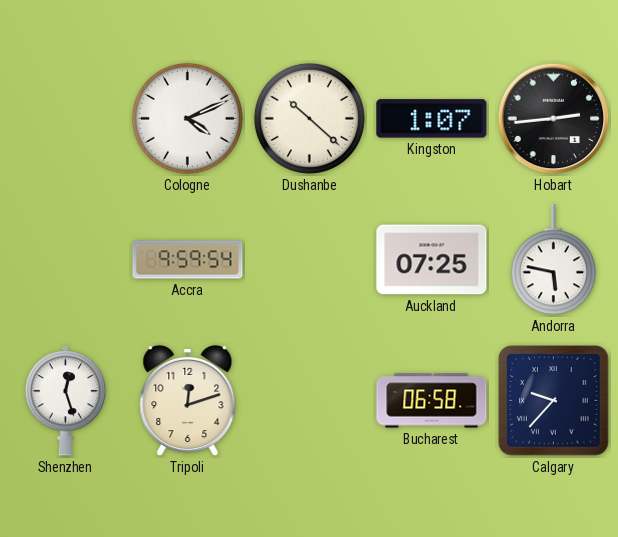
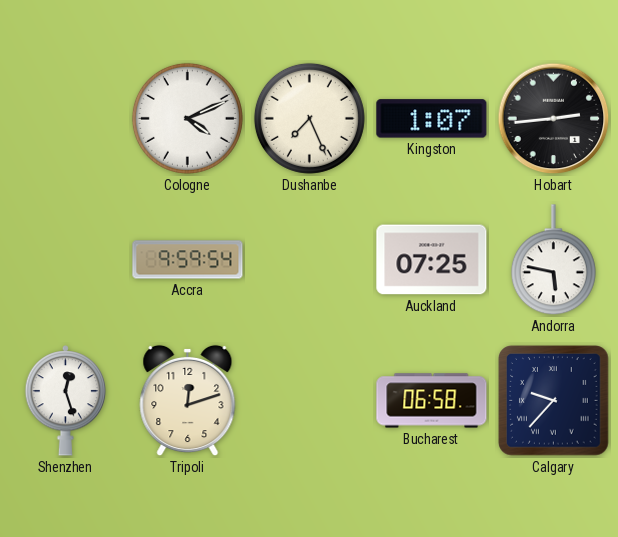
Dushanbe: 10:22 -> 7:26 (309, 118)
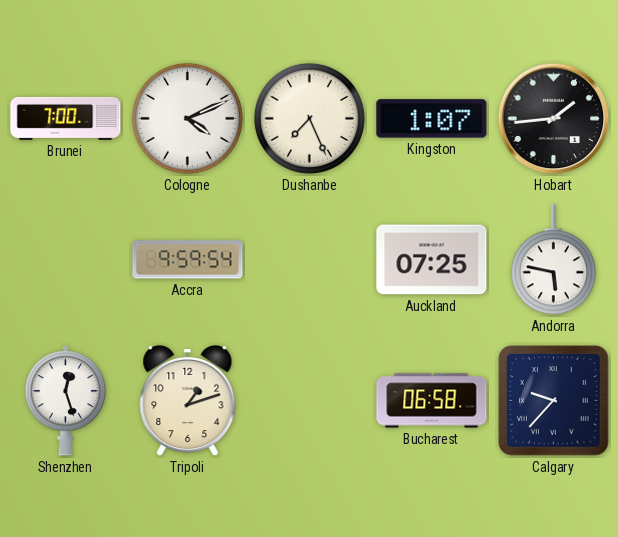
Brunei: none -> 7:00 (66, 118)
Hobart: 2:44 -> 1:44 (554, 119)
Tripoli: 12:12 -> 1:12 (188, 401)
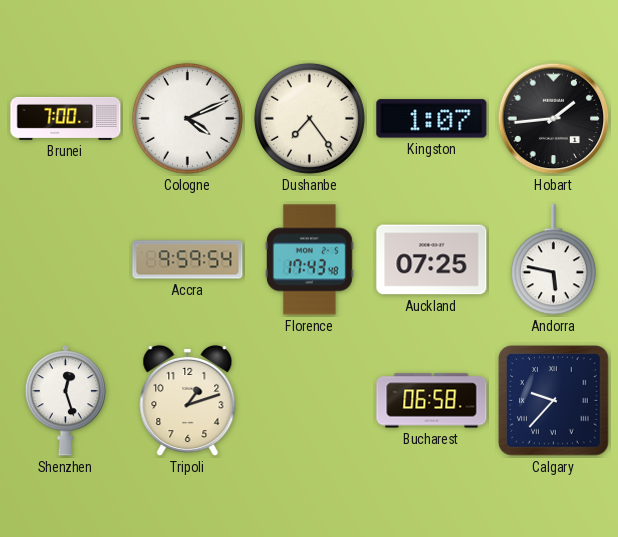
Dushanbe: 7:26 -> 7:24 (309, 118)
Florence: none -> 17:43 (310, 260)
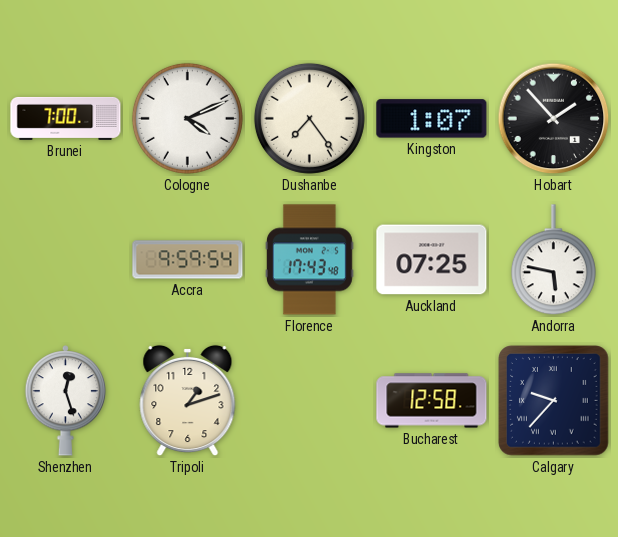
Hobart: 1:44 -> 1:53 (554, 119)
Bucharest: 06:58 -> 12:58 (432, 401)
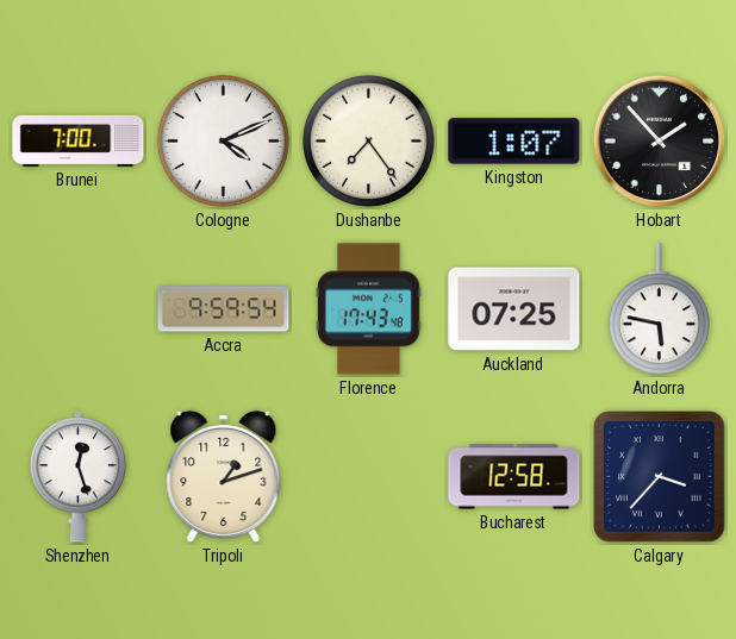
Calgary: 9:37 -> 3:37 (660, 477)
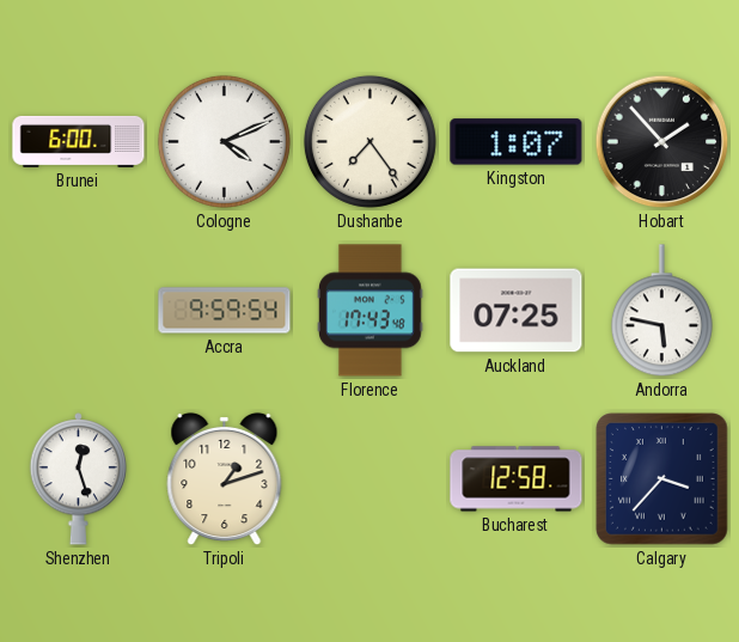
Brunei: 7:00 -> 6:00 (79, 141)
